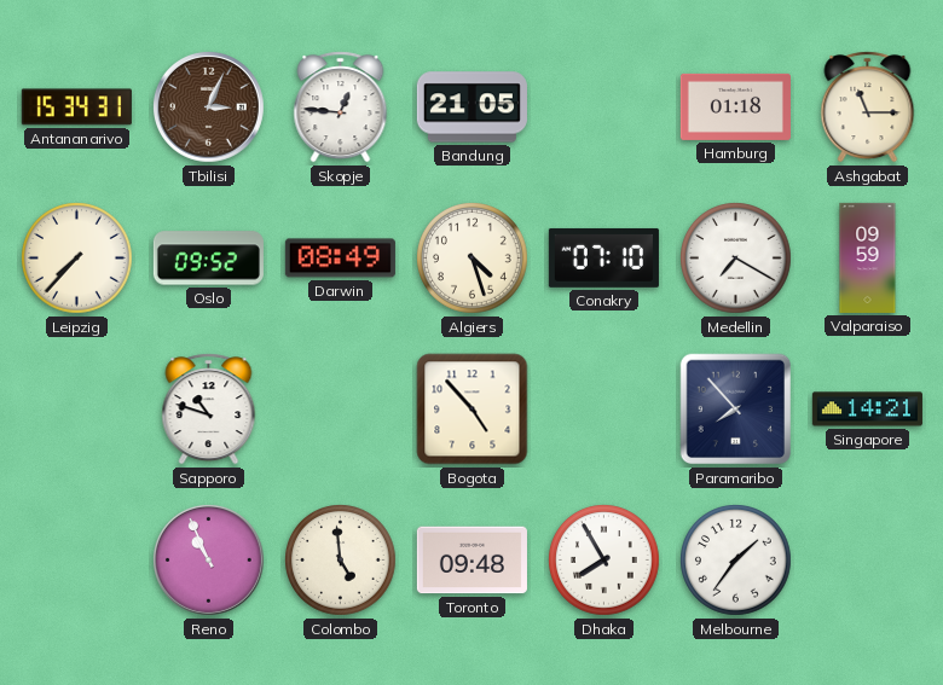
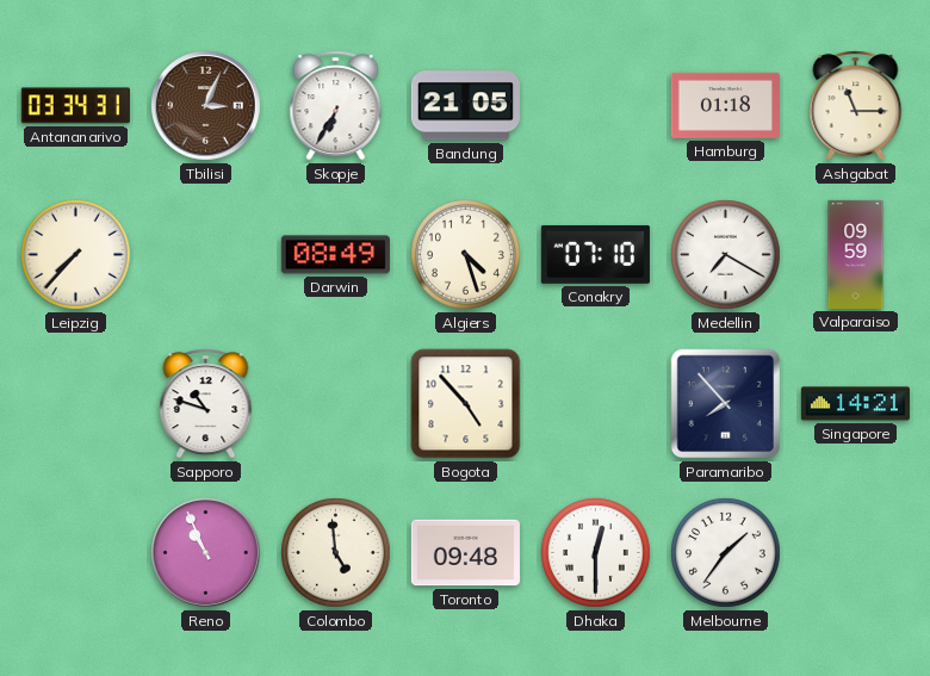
Antananarivo: 15:34 -> 03:34 (75, 106)
Skopje: 12:46 -> 6:35 (336, 106)
Oslo: 09:52 -> none (208, 259)
Dhaka: 7:55 -> 12:30 (596, 553)
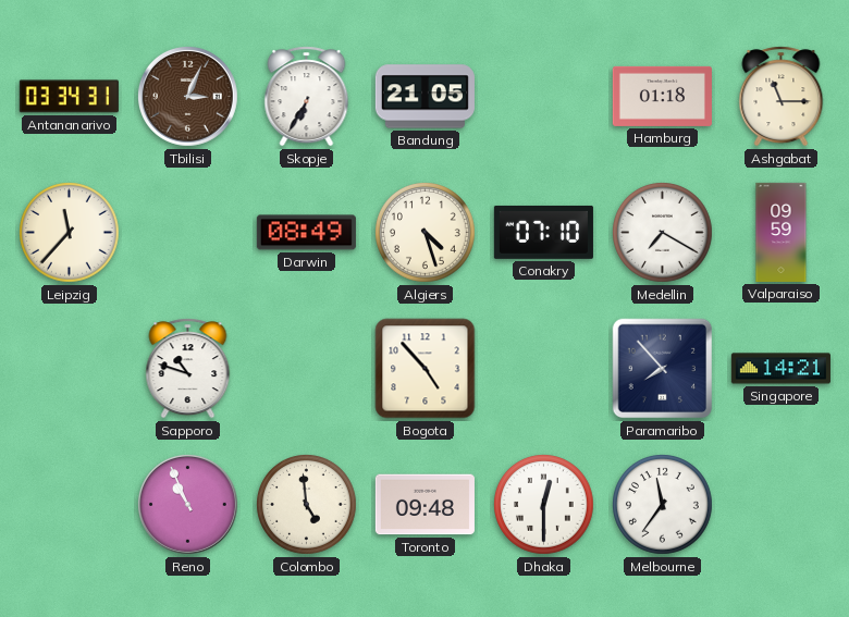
Leipzig: 7:37 -> 11:37 (70, 233)
Melbourne: 1:36 -> 11:36 (663, 505)
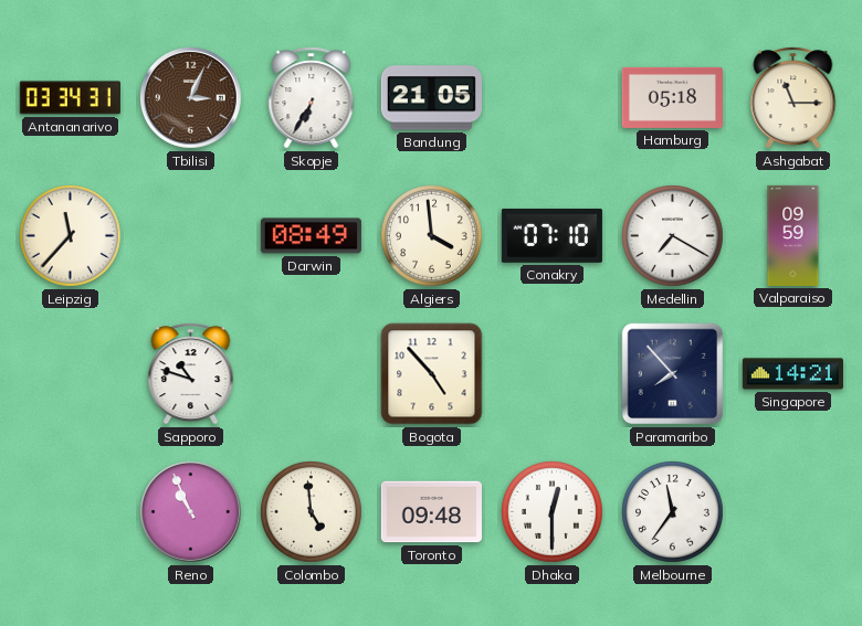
Hamburg: 01:18 -> 05:18 (672, 97)
Algiers: 4:27 -> 3:59 (432, 236)
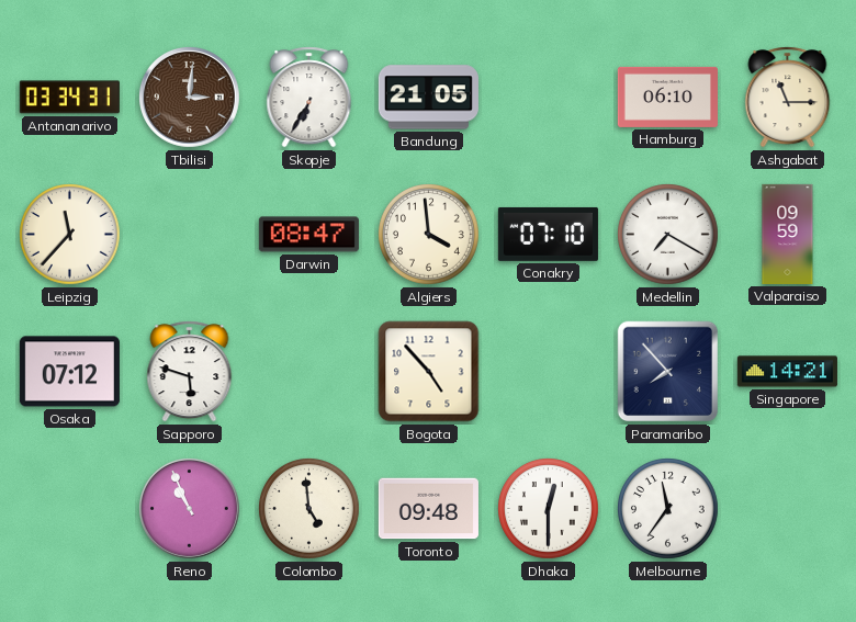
Tbilisi: 3:04 -> 3:01 (190, 98)
Hamburg: 05:18 -> 06:10 (667, 97)
Darwin: 08:49 -> 08:47 (308, 235)
Osaka: none -> 07:12 (69, 372)
Sapporo: 10:48 -> 5:48 (190, 372)
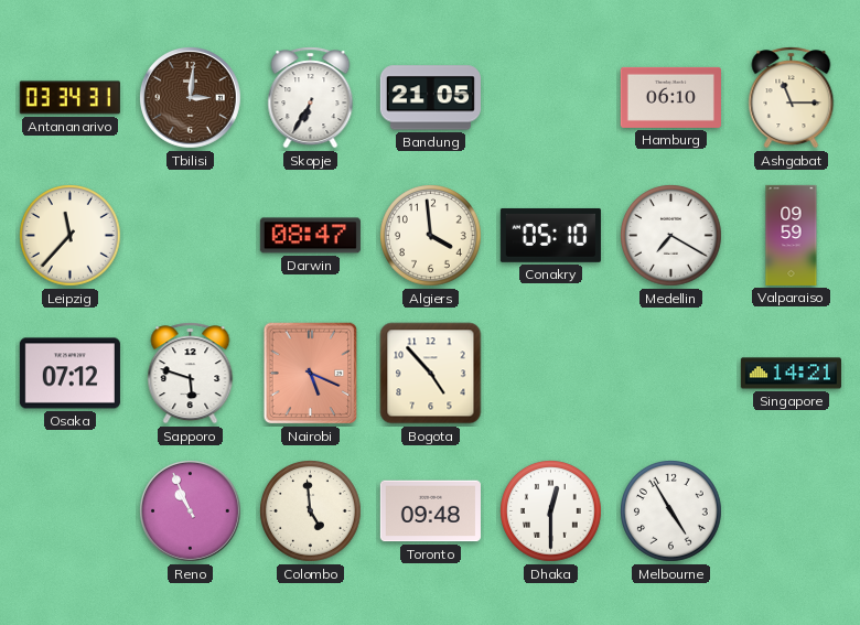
Conakry: 07:10 -> 05:10 (550, 235)
Nairobi: none -> 5:19 (311, 374)
Paramaribo: 7:53 -> none (668, 372)
Melbourne: 11:36 -> 4:55 (671, 511)
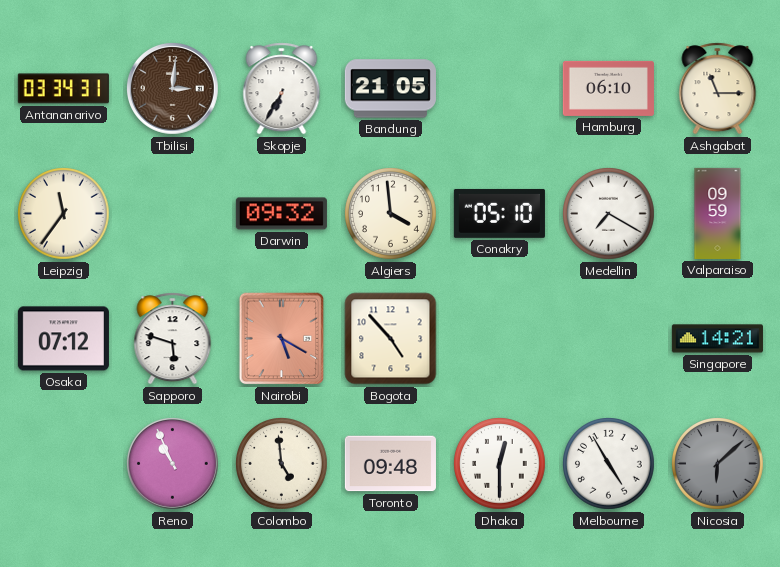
Leipzig: 11:37 -> 11:36 (64, 214)
Darwin: 08:47 -> 09:32 (281, 214)
Nairobi: 5:19 -> 5:20 (282, 339)
Nicosia: none -> 6:08 (718, 464)
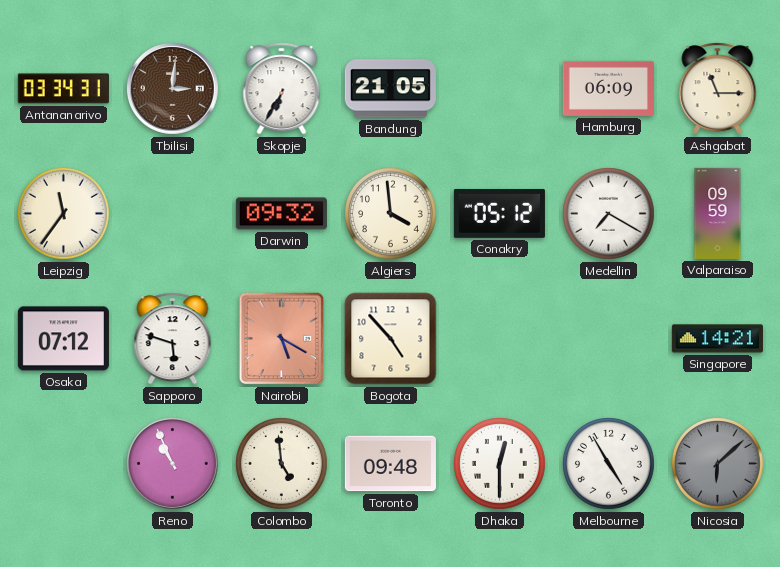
Hamburg: 06:10 -> 06:09 (608, 88)
Conakry: 05:10 -> 05:12 (499, 213)
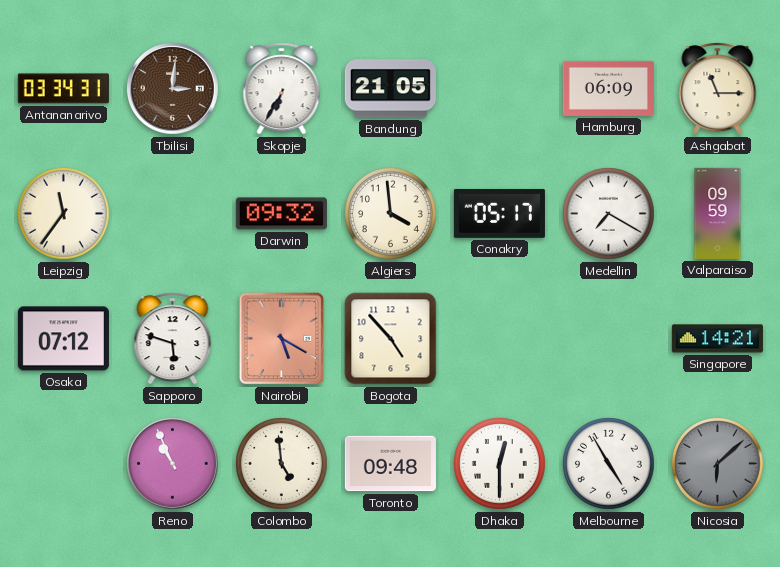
Conakry: 05:12 -> 05:17 (499, 213)
